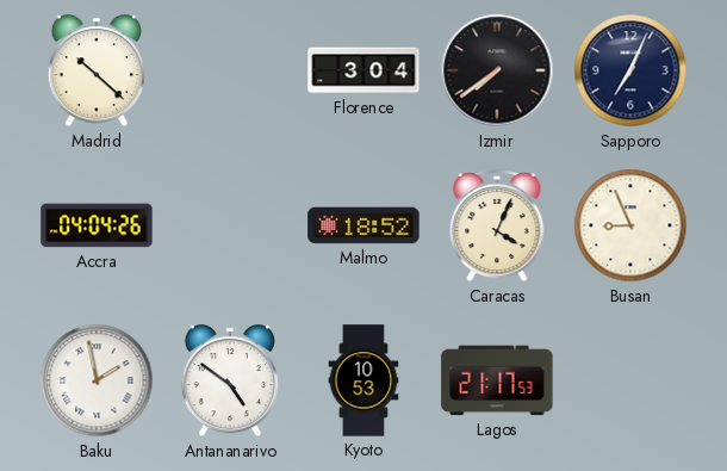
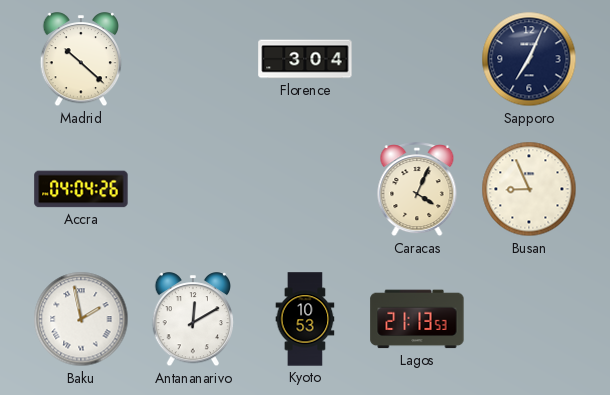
Izmir: 7:39 -> none (497, 70)
Malmo: 18:52 -> none (363, 225)
Antananarivo: 4:51 -> 12:10 (193, 320)
Lagos: 21:17 -> 21:13 (417, 319)
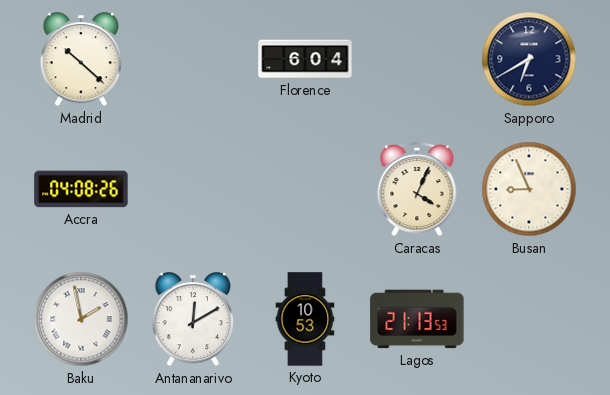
Florence: 3:04 -> 6:04 (305, 59)
Sapporo: 7:04 -> 6:40 (529, 59)
Accra: 04:04 -> 04:08 (81, 189)
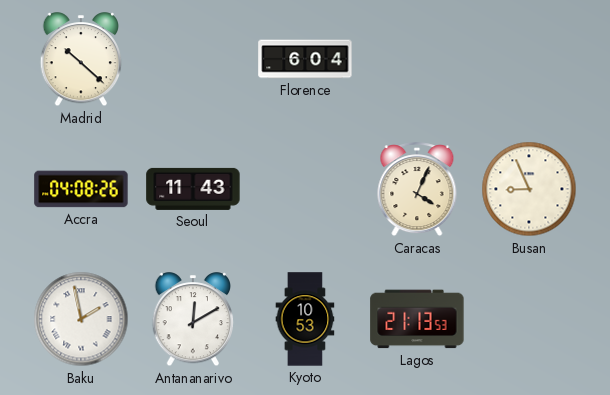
Sapporo: 6:40 -> none (529, 59)
Seoul: none -> 11:43 (193, 189)
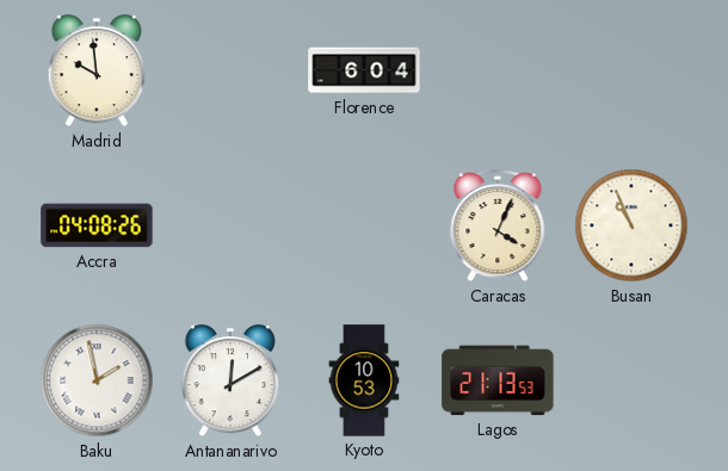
Madrid: 10:22 -> 9:59 (97, 72)
Seoul: 11:43 -> none (193, 189)
Busan: 8:56 -> 10:56 (631, 225)
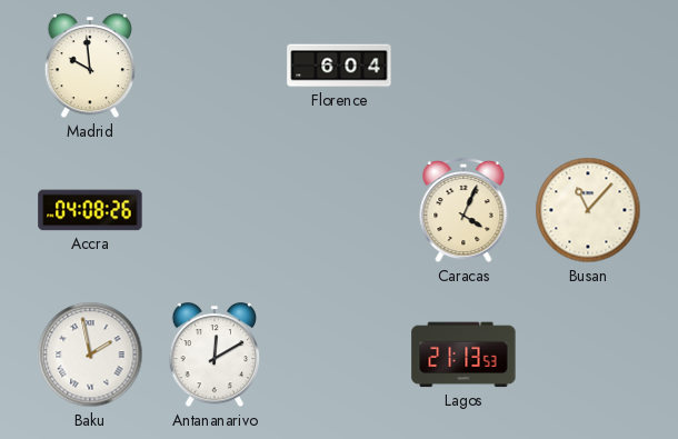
Busan: 10:56 -> 11:07 (588, 210)
Kyoto: 10:53 -> none (364, 380)
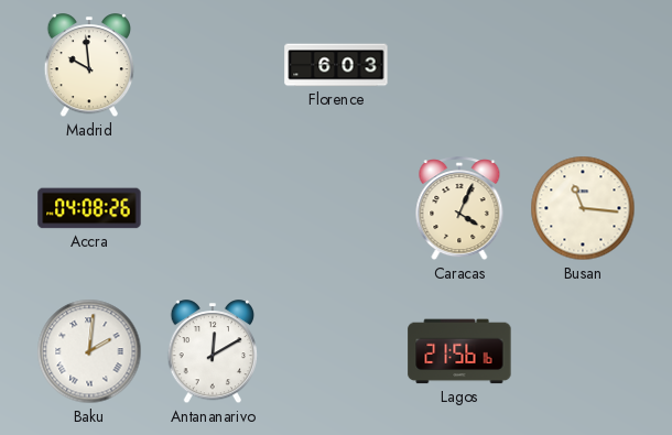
Florence: 6:04 -> 6:03 (336, 65)
Busan: 11:07 -> 11:16 (583, 208)
Baku: 1:58 -> 2:01 (89, 351)
Lagos: 21:13 -> 21:56 (459, 351)
